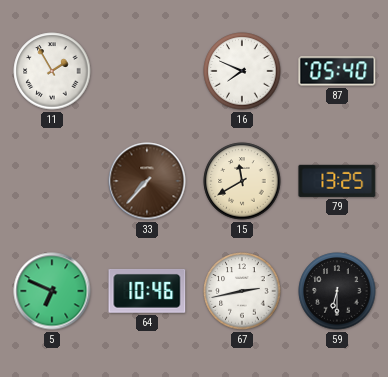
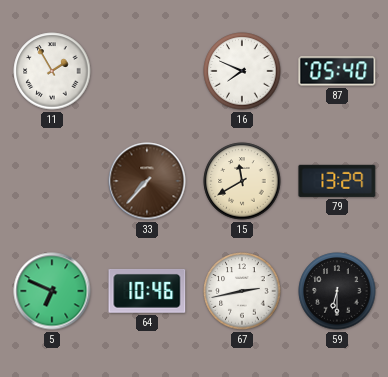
79: 13:25 -> 13:29 (337, 181)
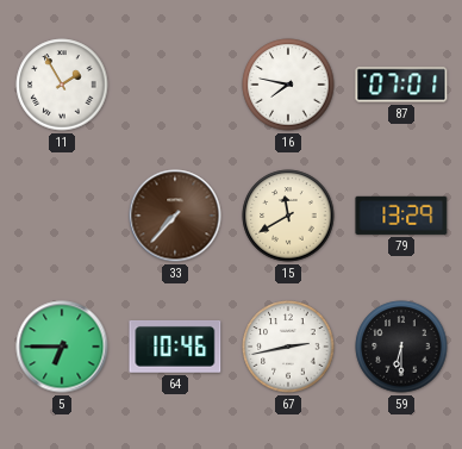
16: 7:49 -> 7:47 (288, 85)
87: 05:40 -> 07:01 (401, 85)
5: 6:49 -> 6:45 (62, 347)
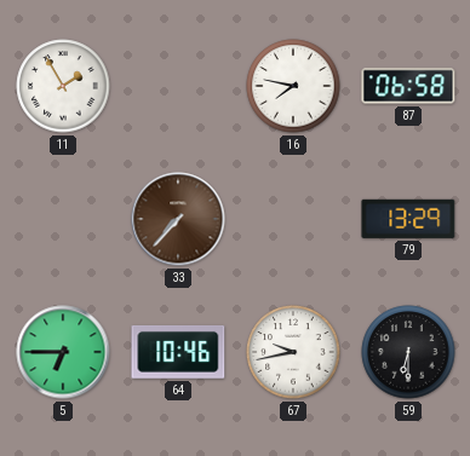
87: 07:01 -> 06:58 (408, 86)
15: 11:40 -> none (288, 216)
67: 2:43 -> 9:43 (293, 352)
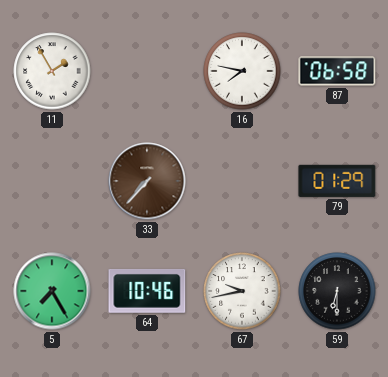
79: 13:29 -> 01:29 (337, 181)
5: 6:45 -> 7:25 (52, 291)
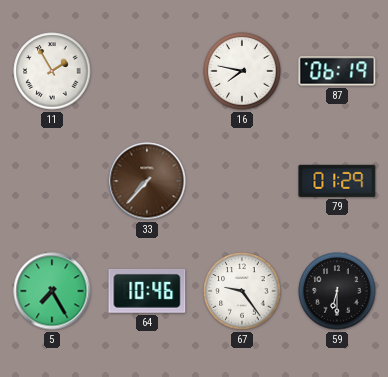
87: 06:58 -> 06:19 (337, 71)
67: 9:43 -> 9:24 (242, 291)
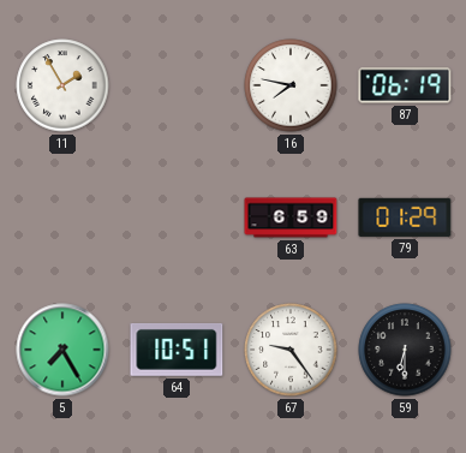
33: 7:37 -> none (147, 181)
63: none -> 6:59 (291, 217)
64: 10:46 -> 10:51 (177, 350)
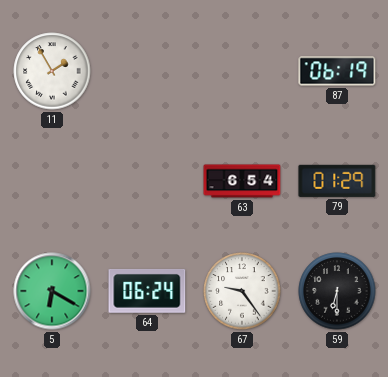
16: 7:47 -> none (291, 85)
63: 6:59 -> 6:54 (242, 181)
5: 7:25 -> 6:20 (52, 291)
64: 10:51 -> 06:24 (147, 291)
